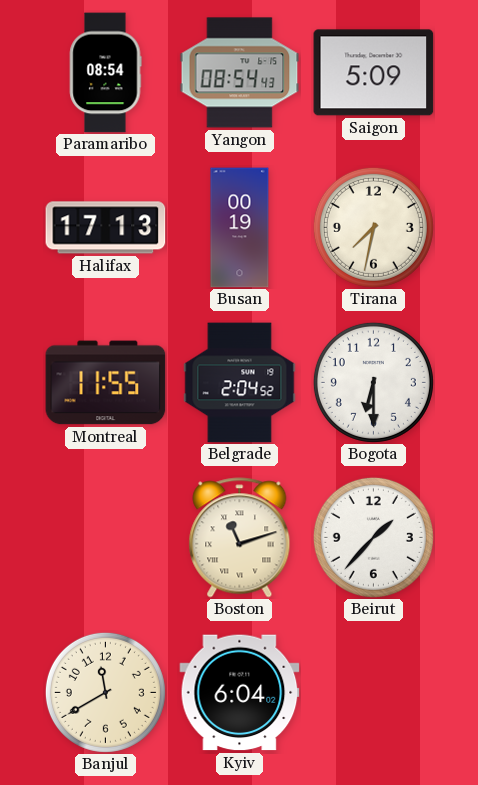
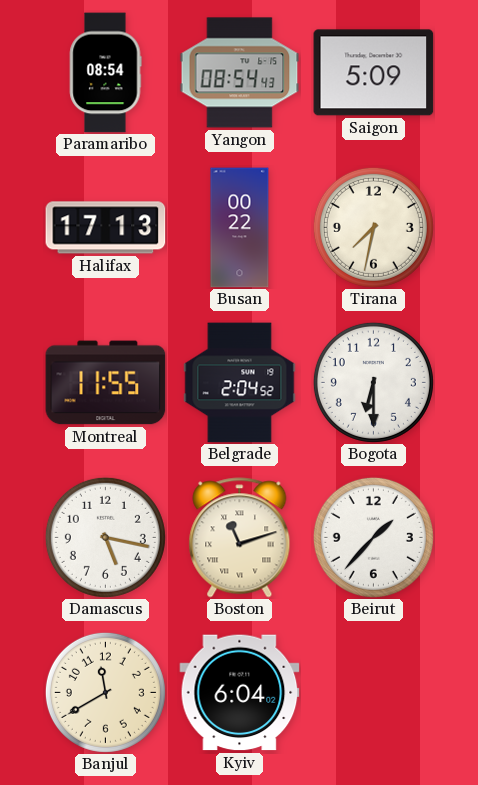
Busan: 00:19 -> 00:22 (240, 228)
Damascus: none -> 5:17 (105, 537)
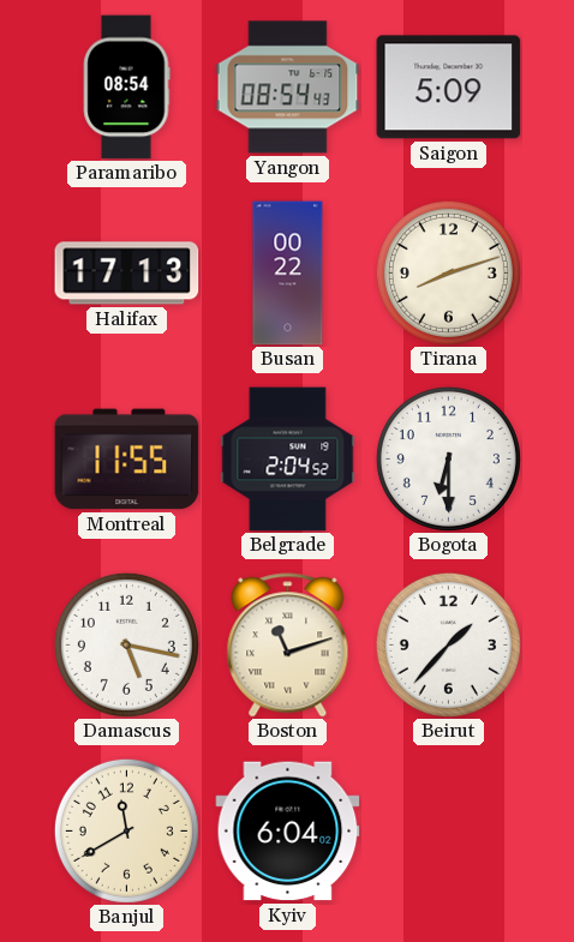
Tirana: 7:32 -> 8:12 (448, 272)
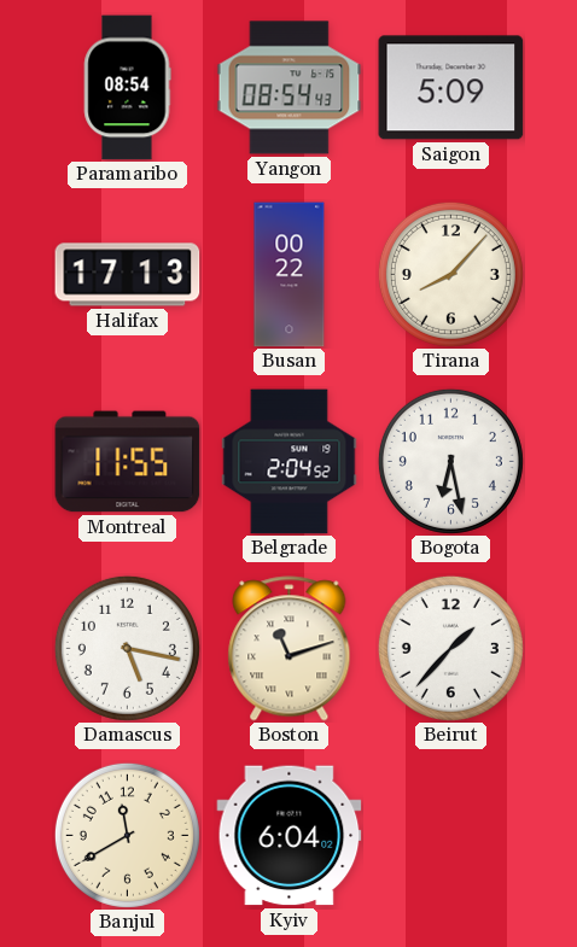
Tirana: 8:12 -> 8:07 (450, 274)
Bogota: 6:30 -> 6:28 (450, 461)
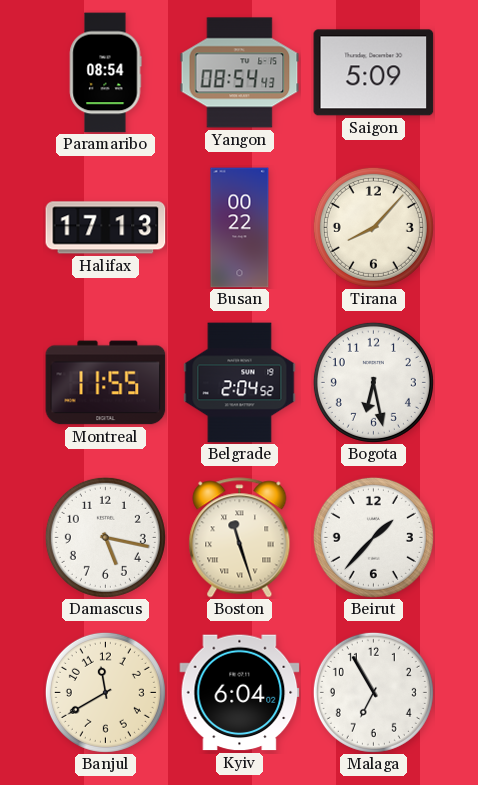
Boston: 11:12 -> 11:27 (240, 538)
Malaga: none -> 6:55 (373, 692)
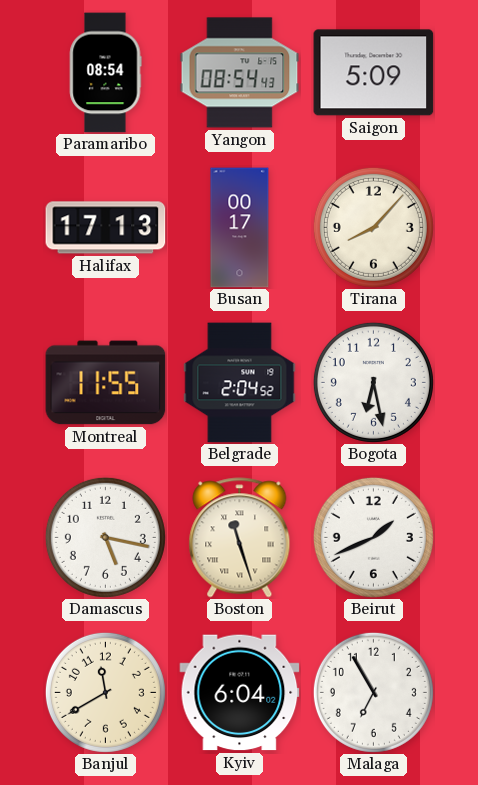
Busan: 00:22 -> 00:17 (240, 228)
Beirut: 1:37 -> 1:41 (373, 537)
